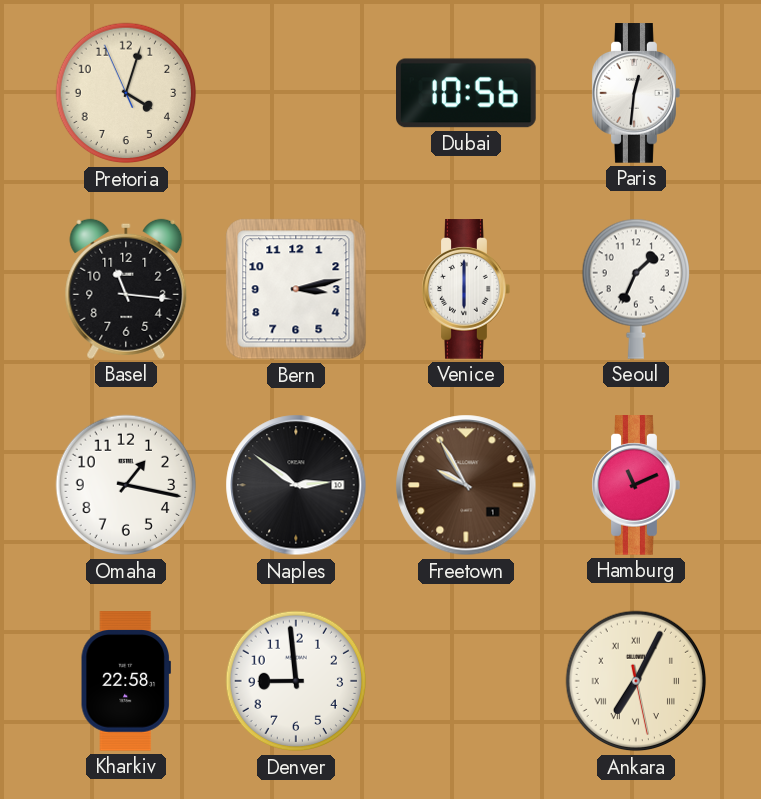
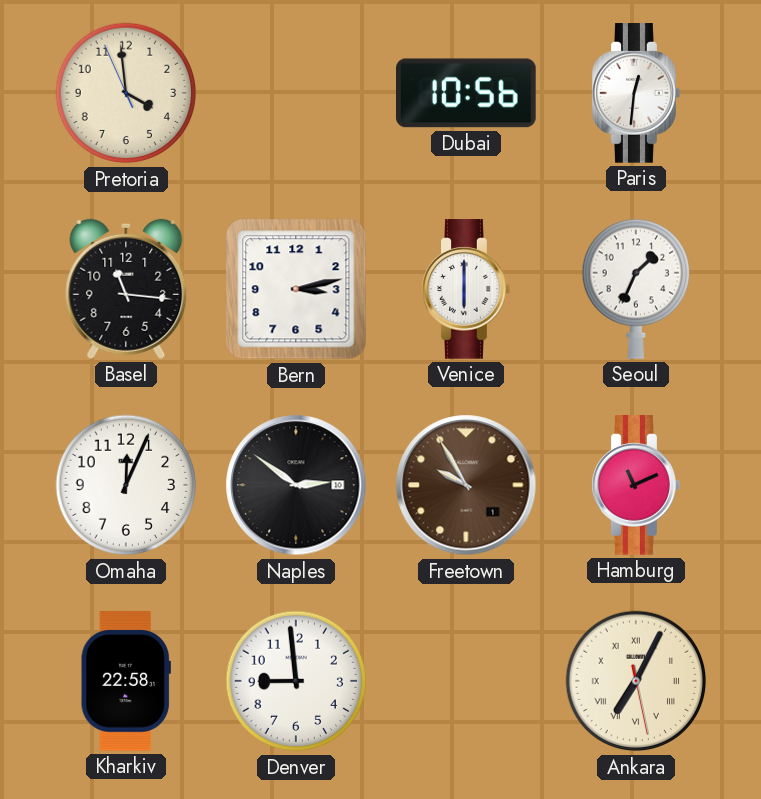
Pretoria: 4:02 -> 3:58 (126, 93)
Omaha: 1:17 -> 12:04 (126, 485)
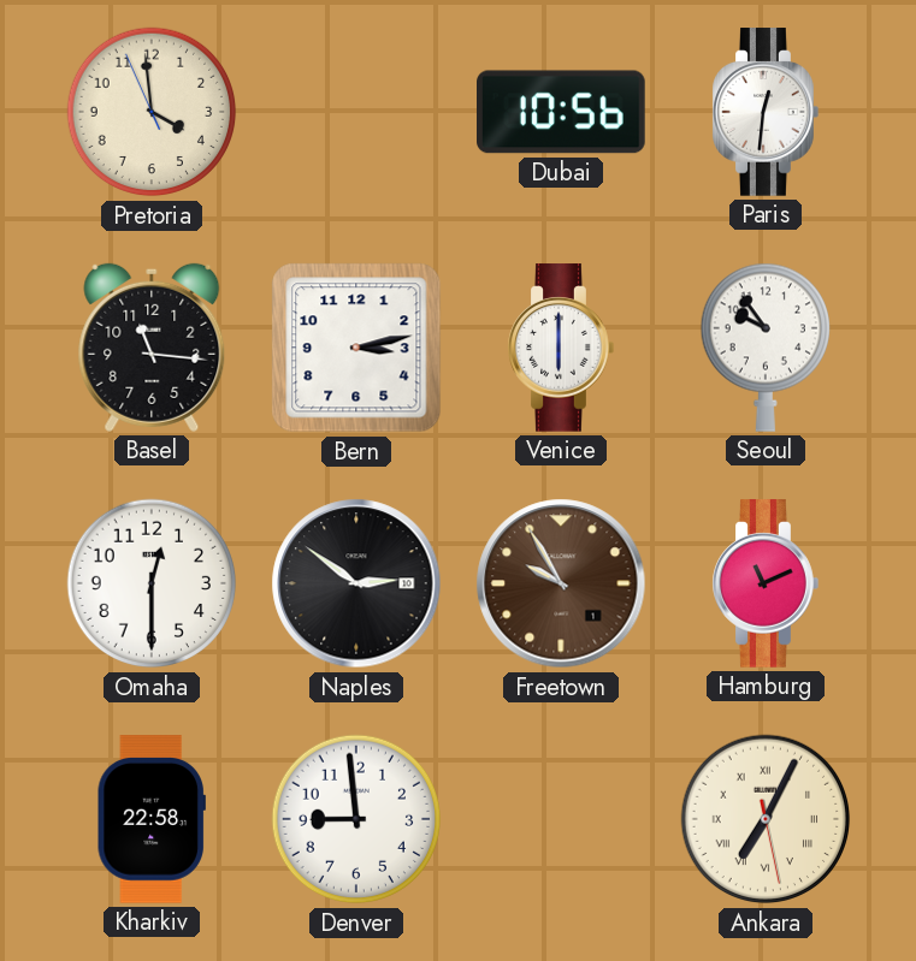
Seoul: 1:34 -> 9:54 (764, 348)
Omaha: 12:04 -> 12:30 (152, 583)
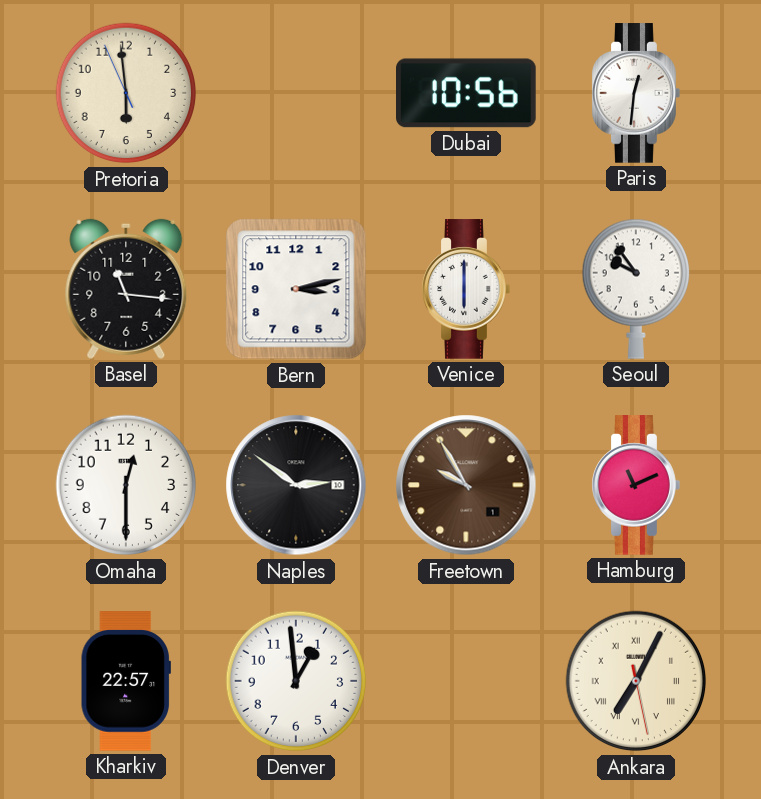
Pretoria: 3:58 -> 5:58 (126, 93)
Kharkiv: 22:58 -> 22:57 (126, 681)
Denver: 8:59 -> 12:59 (296, 681)
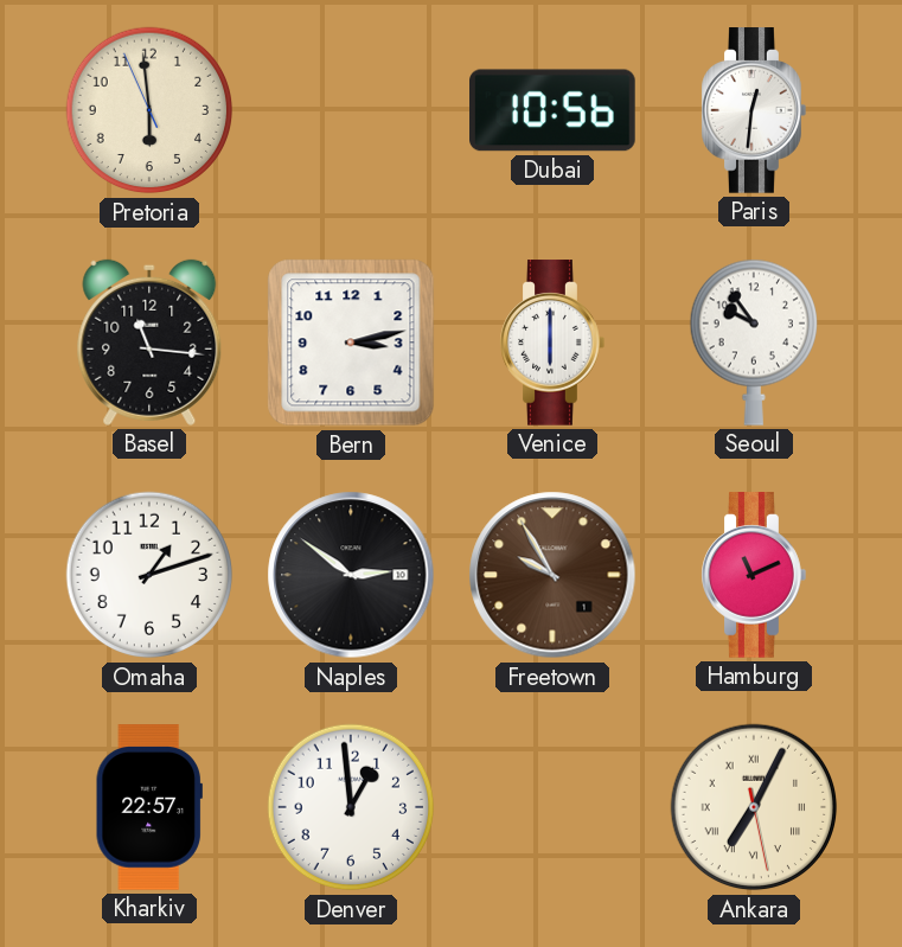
Omaha: 12:30 -> 1:12 (149, 575)
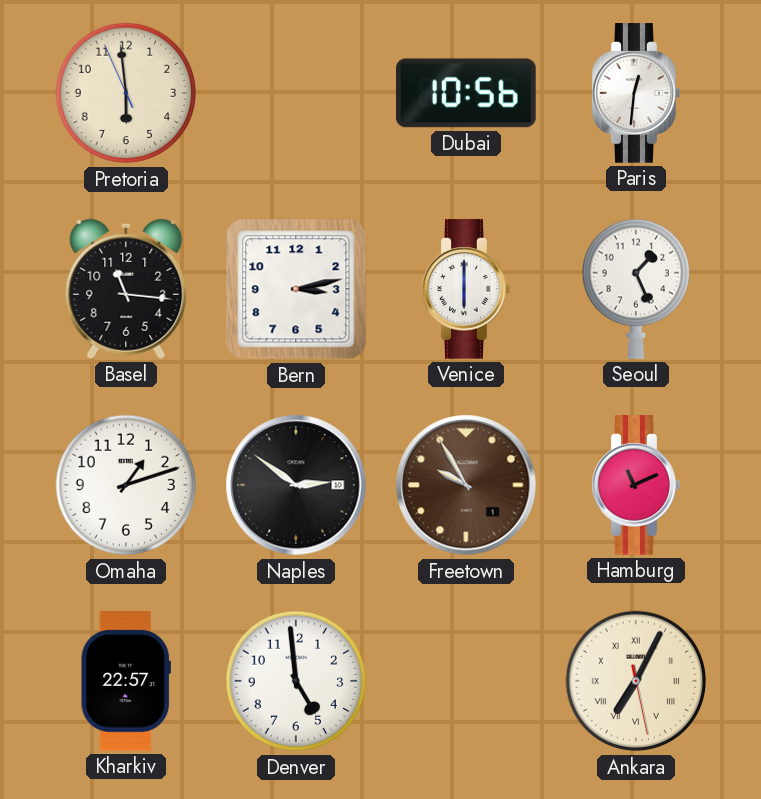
Seoul: 9:54 -> 1:26 (635, 289)
Denver: 12:59 -> 4:59 (296, 681)
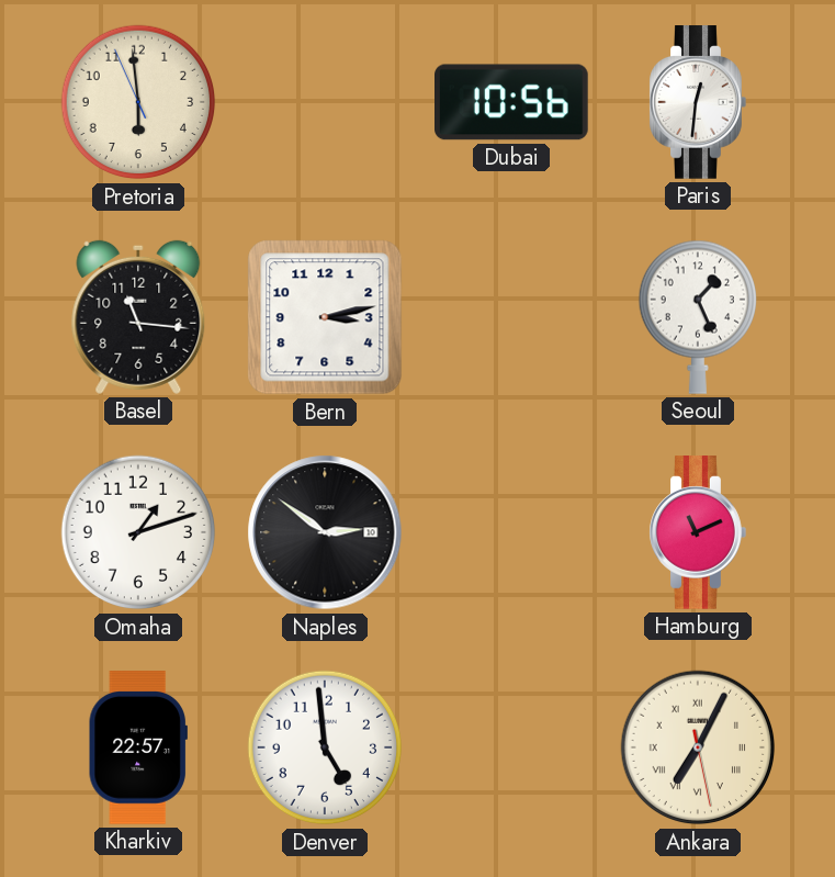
Venice: 6:00 -> none (466, 289)
Freetown: 9:55 -> none (466, 485)
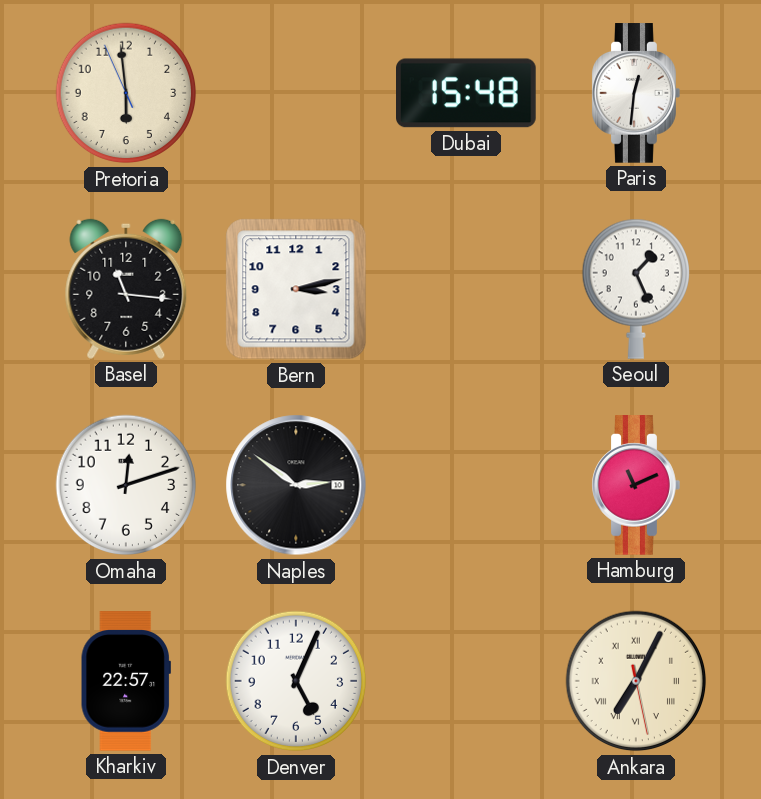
Dubai: 10:56 -> 15:48 (467, 93)
Omaha: 1:12 -> 12:12 (126, 485)
Denver: 4:59 -> 5:04 (296, 681)
